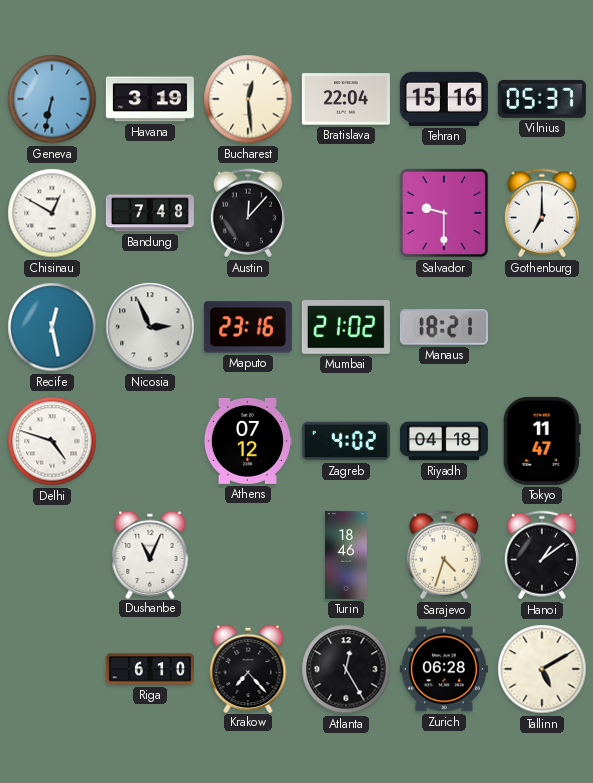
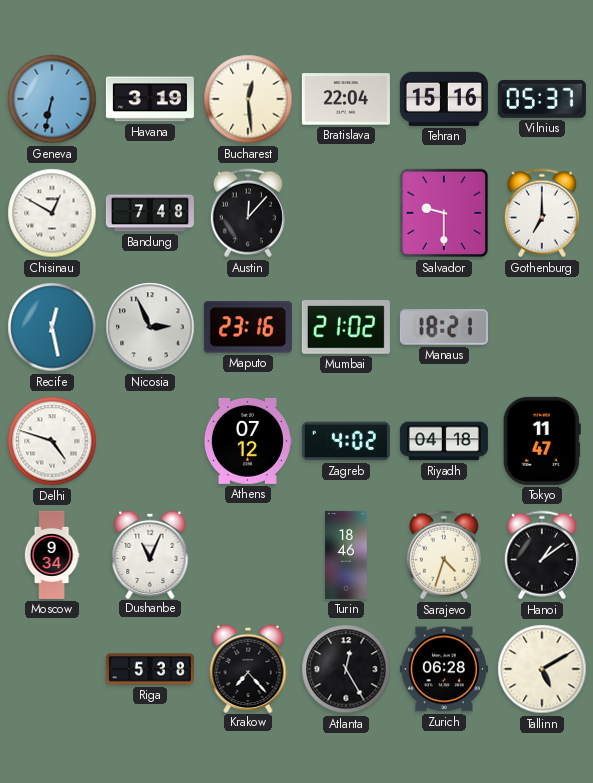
Moscow: none -> 9:34 (52, 555)
Riga: 6:10 -> 5:38 (150, 669)
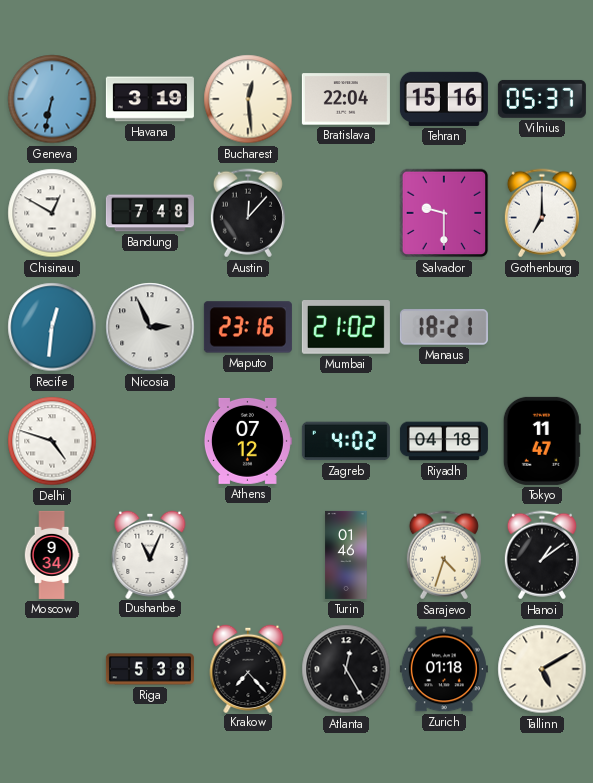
Recife: 12:28 -> 12:31 (52, 327)
Turin: 18:46 -> 01:46 (346, 555)
Zurich: 06:28 -> 01:18 (444, 669)
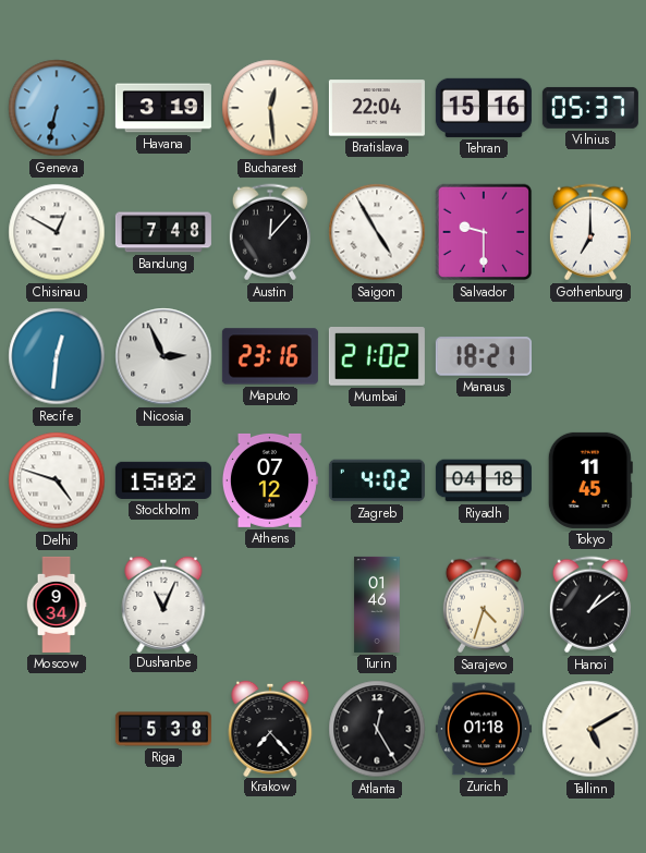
Saigon: none -> 4:55 (377, 232)
Stockholm: none -> 15:02 (163, 480)
Tokyo: 11:47 -> 11:45 (590, 480)
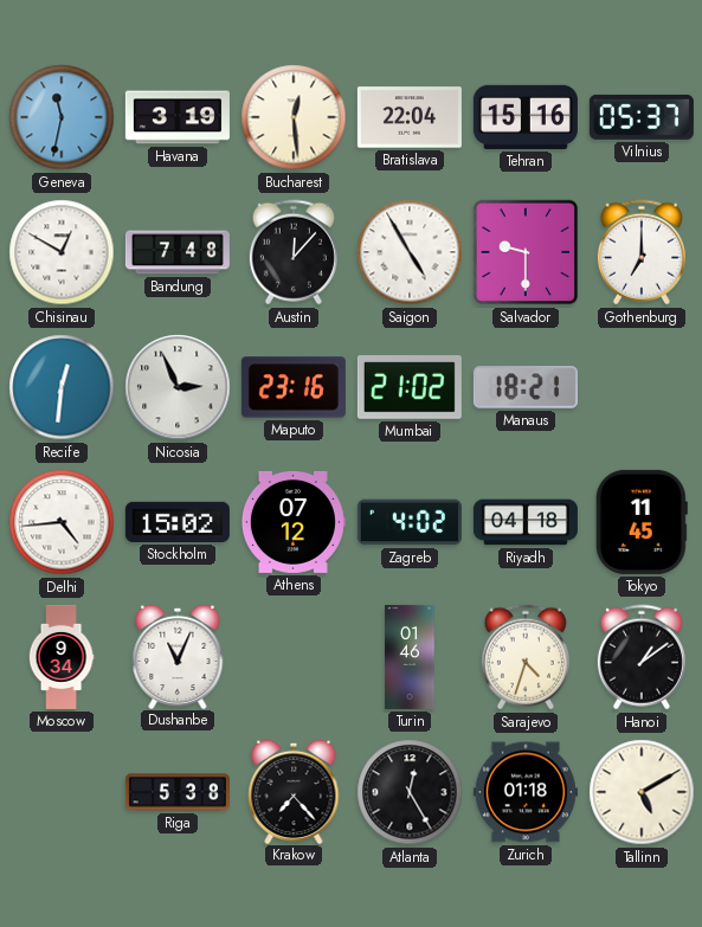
Geneva: 6:32 -> 11:32 (62, 117)
Delhi: 4:48 -> 4:44 (62, 522)
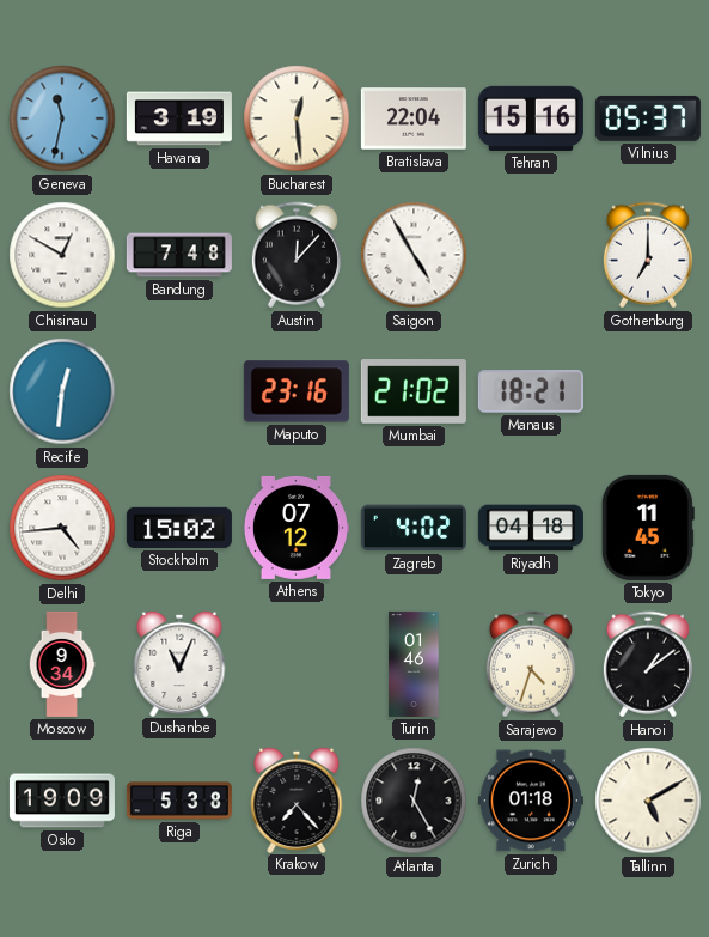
Salvador: 9:30 -> none (526, 252)
Nicosia: 2:56 -> none (178, 387)
Oslo: none -> 19:09 (62, 801)
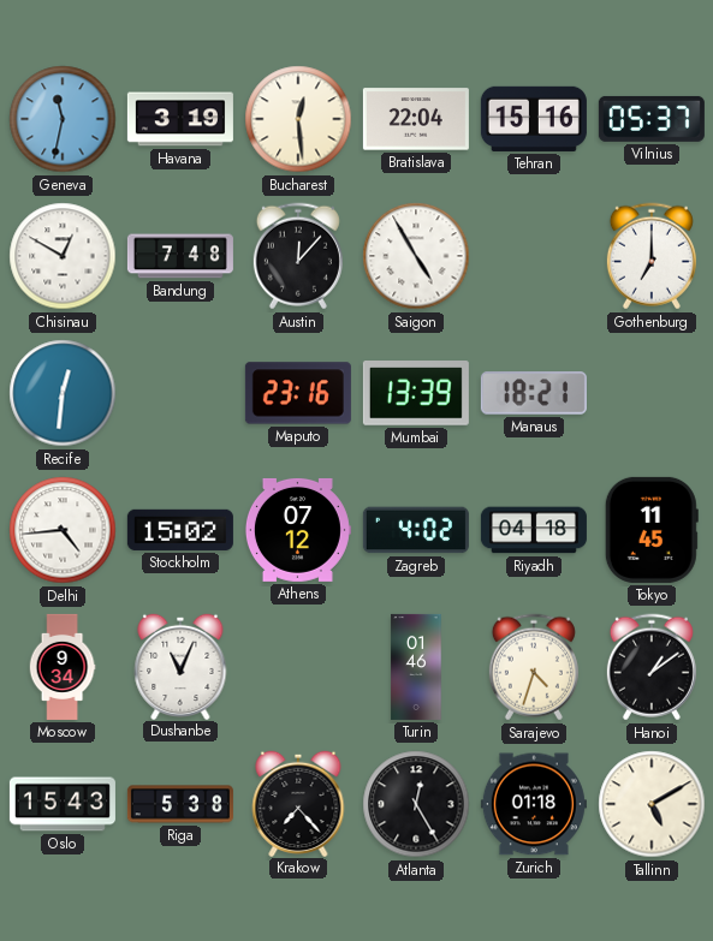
Mumbai: 21:02 -> 13:39 (416, 394)
Oslo: 19:09 -> 15:43 (63, 804)
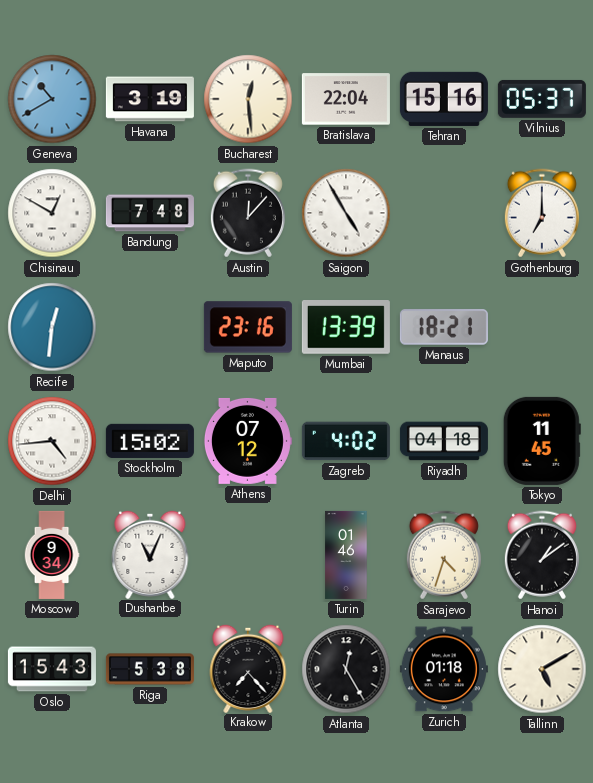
Geneva: 11:32 -> 10:40 (52, 99)
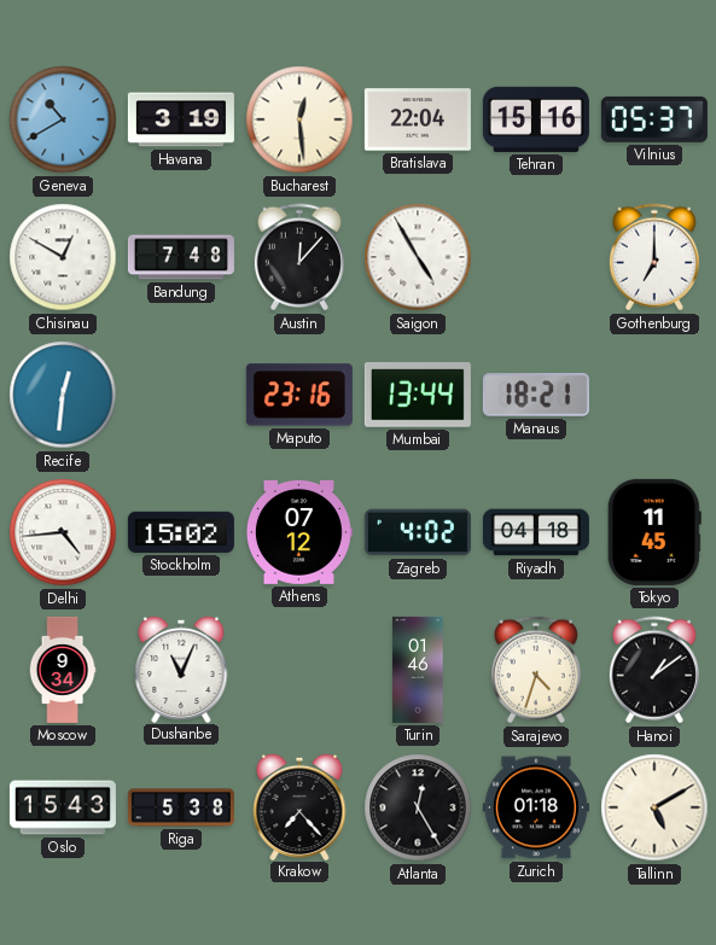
Mumbai: 13:39 -> 13:44 (418, 396)
